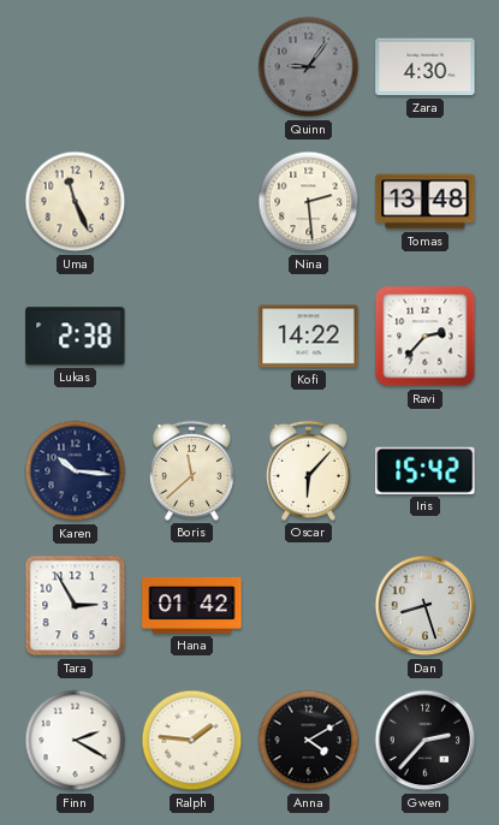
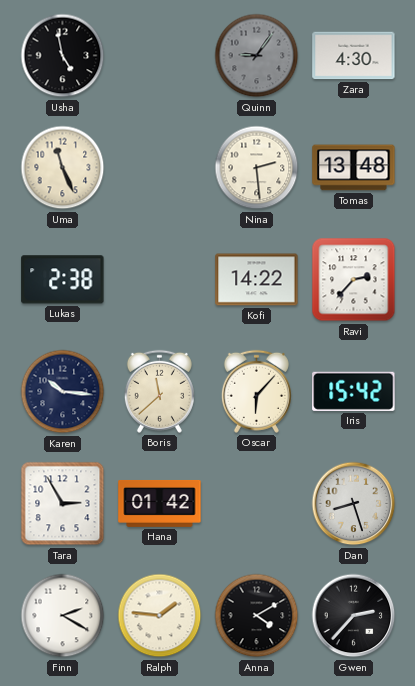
Usha: none -> 4:58 (63, 56)
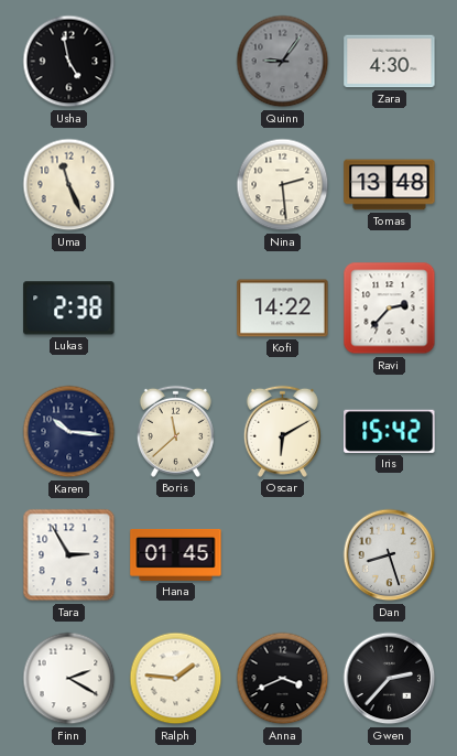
Oscar: 6:07 -> 6:10 (282, 431)
Hana: 01:42 -> 01:45 (176, 555)
Anna: 4:10 -> 3:41 (283, 679)
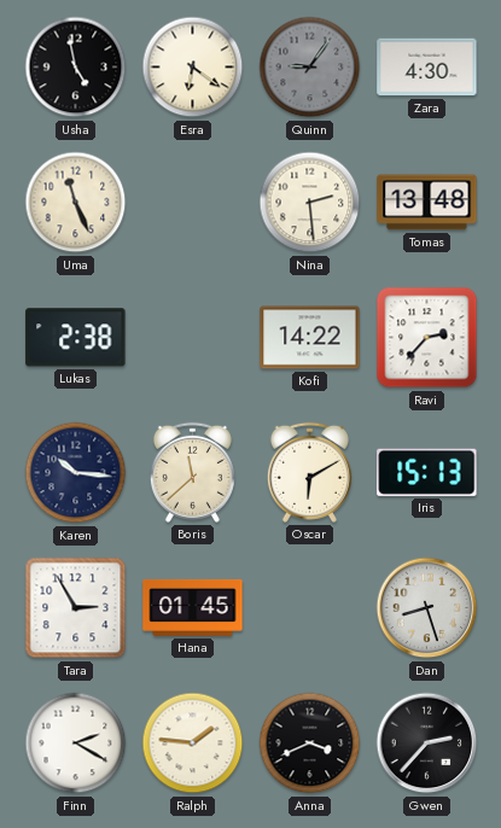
Esra: none -> 6:21 (193, 68)
Iris: 15:42 -> 15:13 (427, 472)
